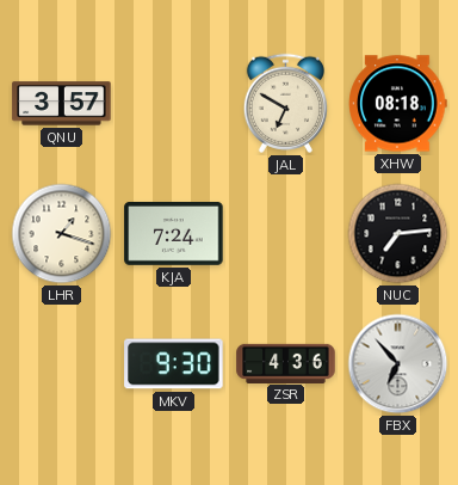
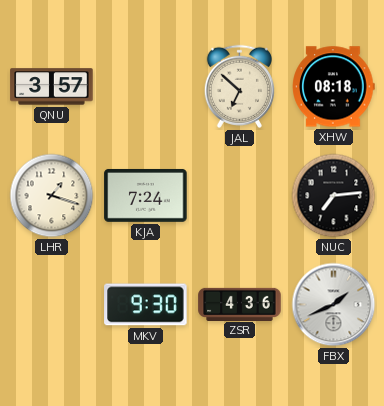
JAL: 6:50 -> 6:52 (239, 86)
FBX: 6:53 -> 1:41 (334, 305)
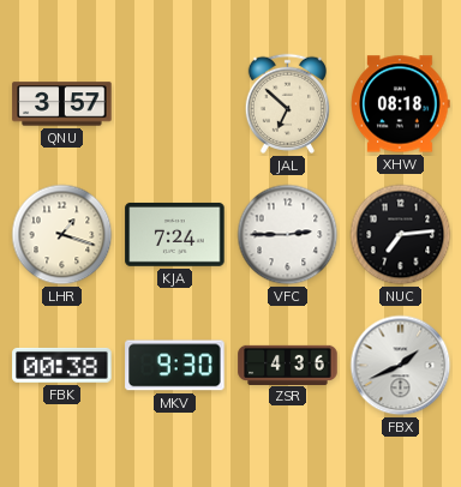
VFC: none -> 2:45 (288, 235)
FBK: none -> 00:38 (62, 365)
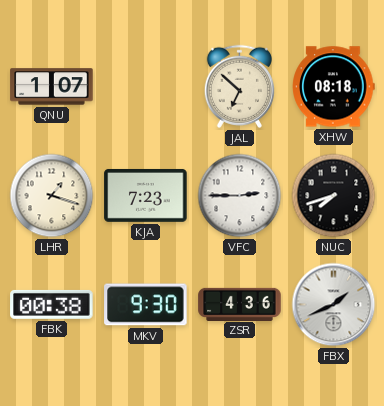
QNU: 3:57 -> 1:07 (52, 87)
KJA: 7:24 -> 7:23 (146, 195)
NUC: 7:14 -> 7:42 (334, 196)
